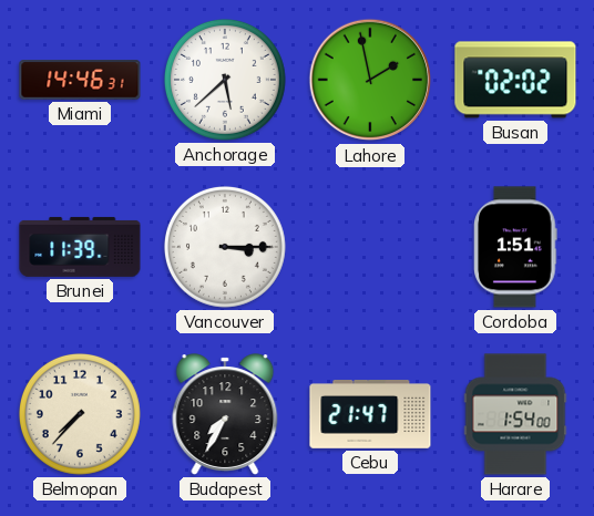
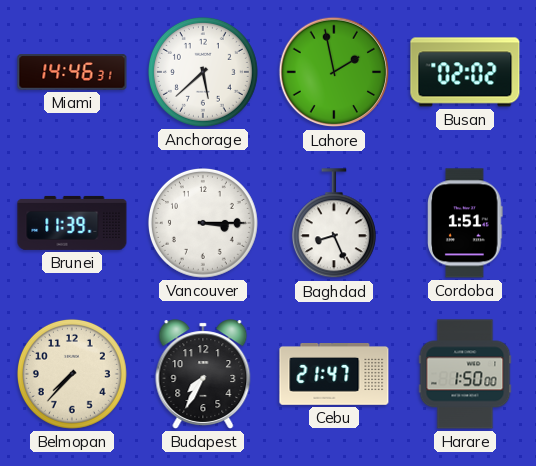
Baghdad: none -> 8:26 (334, 224)
Harare: 1:54 -> 1:50 (465, 374)
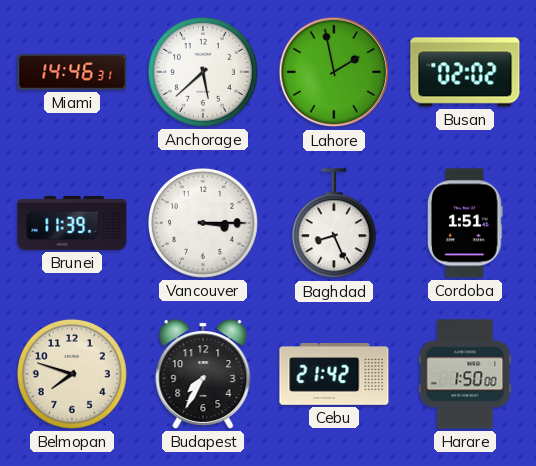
Belmopan: 7:37 -> 7:48 (72, 374)
Cebu: 21:47 -> 21:42 (334, 375)
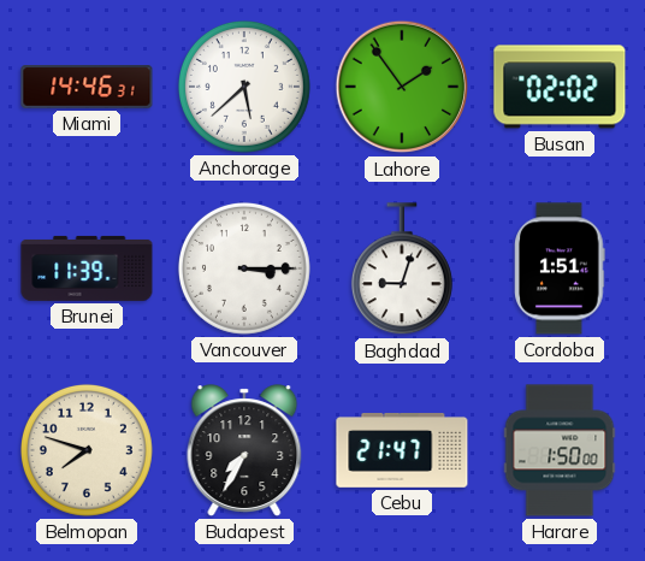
Lahore: 1:58 -> 1:54 (402, 87)
Baghdad: 8:26 -> 9:03 (402, 270)
Cebu: 21:42 -> 21:47 (402, 451)
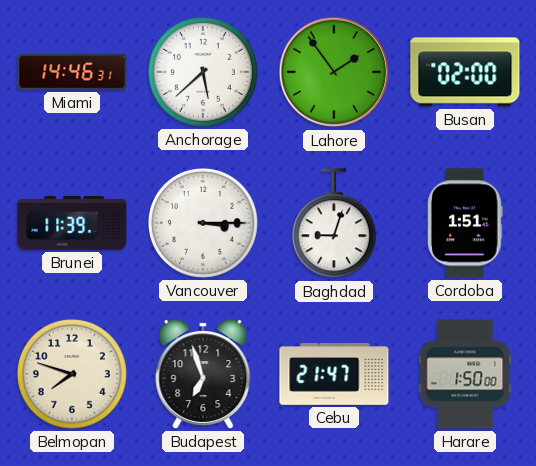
Busan: 02:02 -> 02:00 (465, 72)
Budapest: 7:35 -> 6:57 (203, 374)
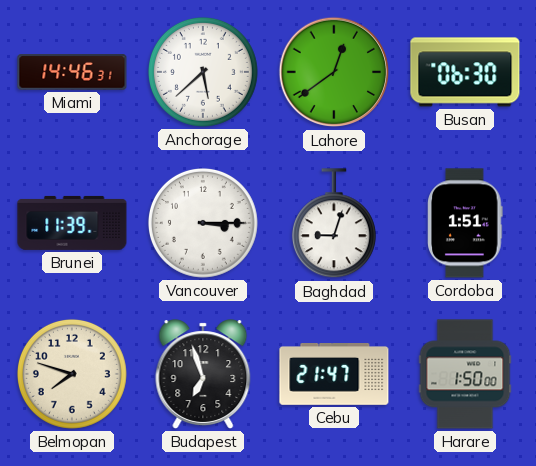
Lahore: 1:54 -> 12:39 (334, 72)
Busan: 02:00 -> 06:30 (465, 72)
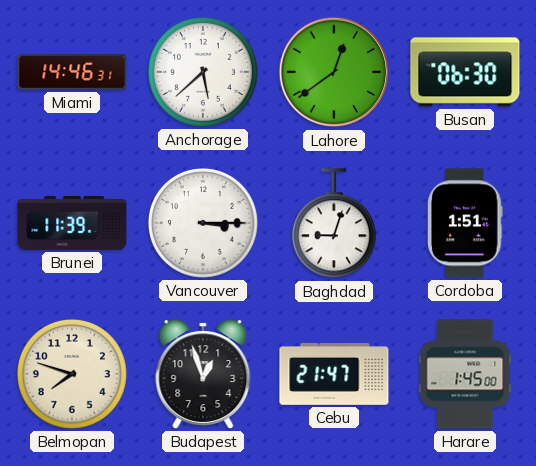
Budapest: 6:57 -> 12:57 (203, 374)
Harare: 1:50 -> 1:45 (465, 374)
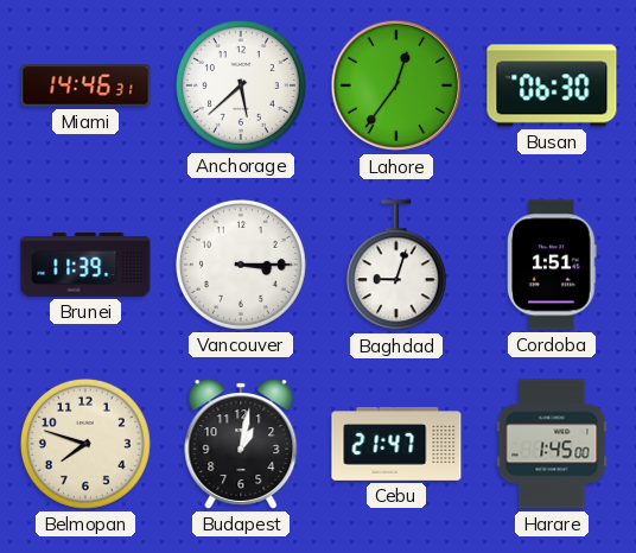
Lahore: 12:39 -> 12:36 (396, 85)
Budapest: 12:57 -> 1:02 (241, 444)
